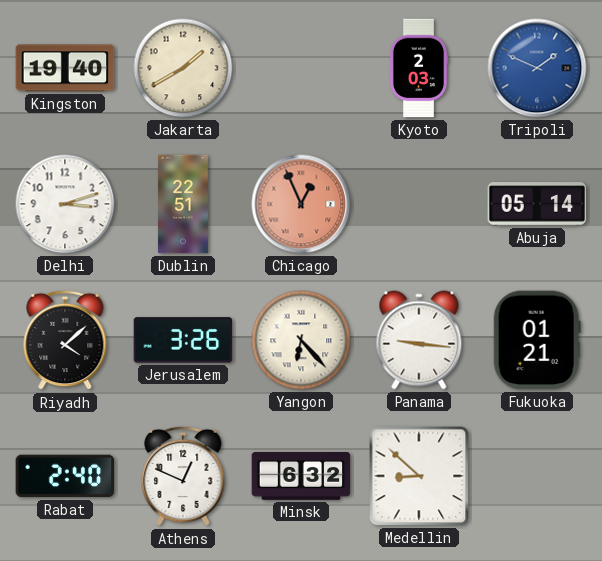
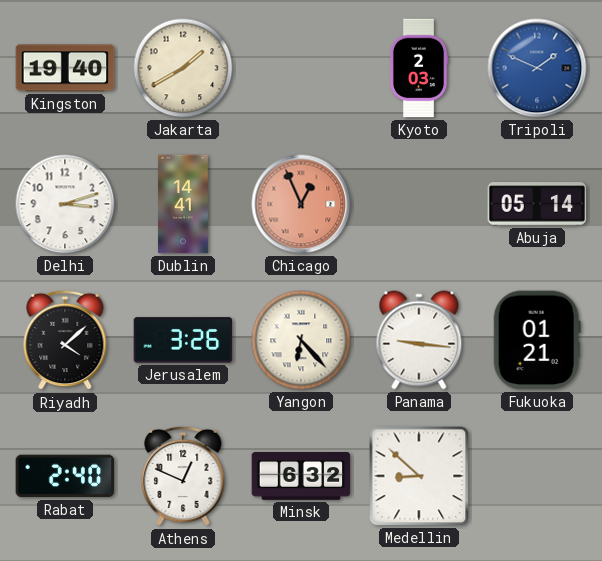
Dublin: 22:51 -> 14:41 (183, 204)
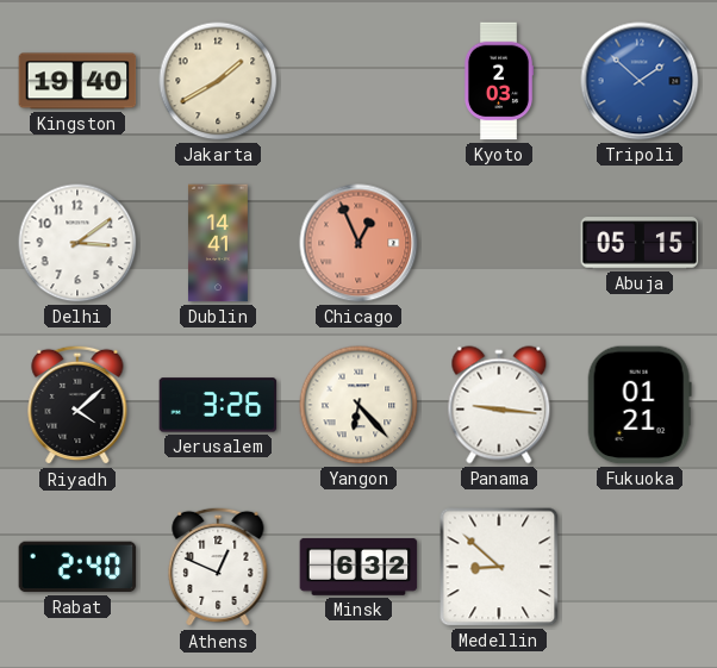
Tripoli: 1:49 -> 1:52 (640, 81)
Delhi: 3:12 -> 3:09 (77, 243)
Abuja: 05:14 -> 05:15 (640, 243)
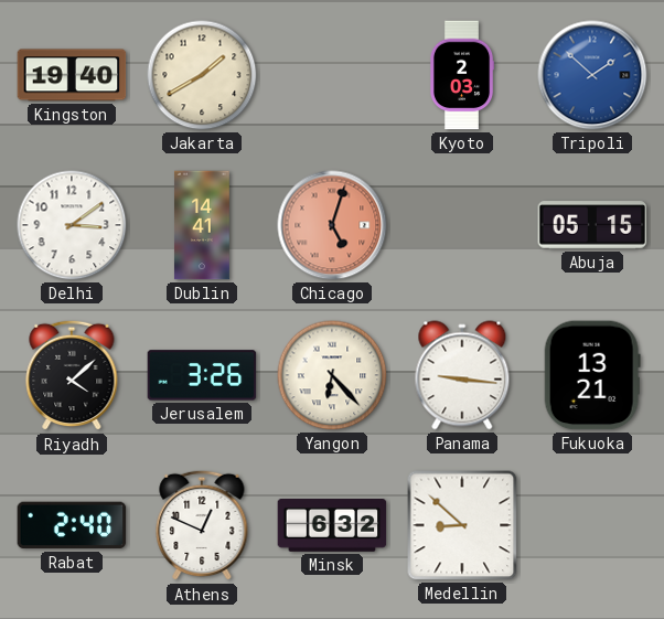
Chicago: 12:56 -> 5:03 (332, 225)
Fukuoka: 01:21 -> 13:21 (592, 375)
